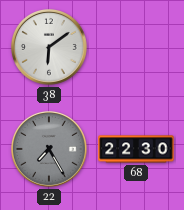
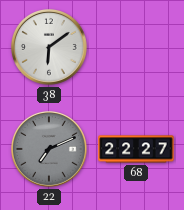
22: 7:25 -> 7:11 (49, 149)
68: 22:30 -> 22:27 (136, 149)
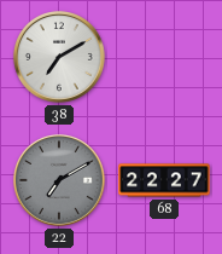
38: 6:09 -> 7:10 (59, 57)
22: 7:11 -> 7:10 (59, 180)
